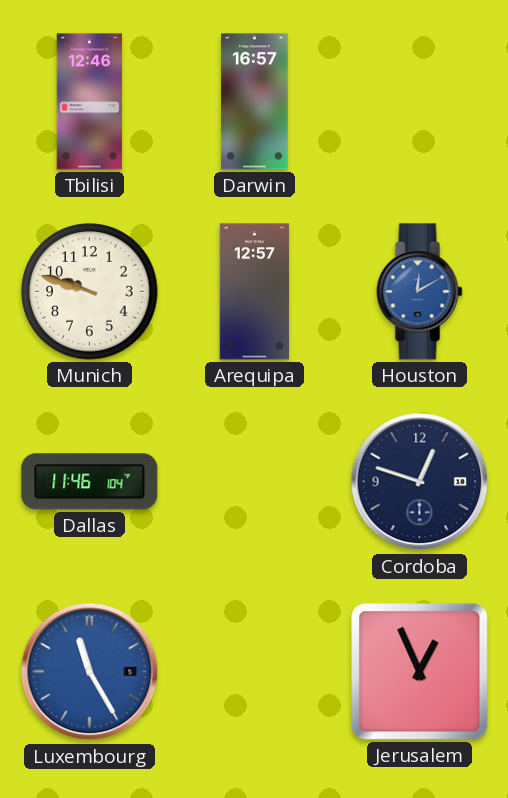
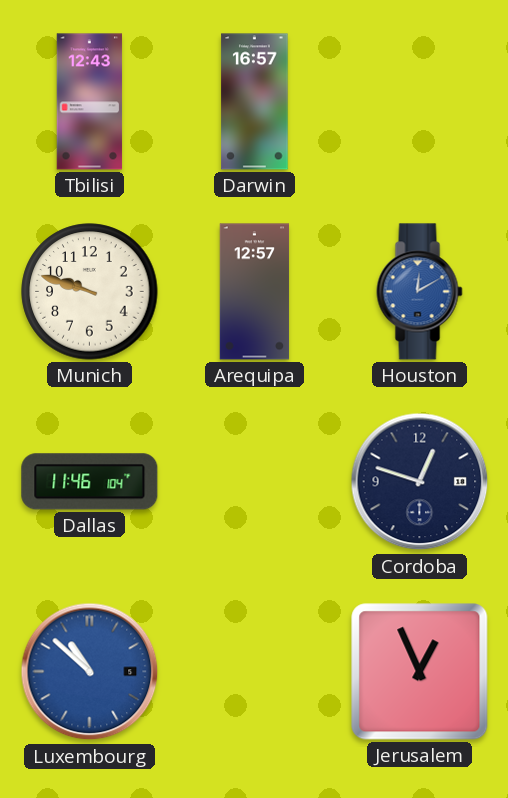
Tbilisi: 12:46 -> 12:43 (90, 102)
Luxembourg: 11:25 -> 10:52 (90, 672)
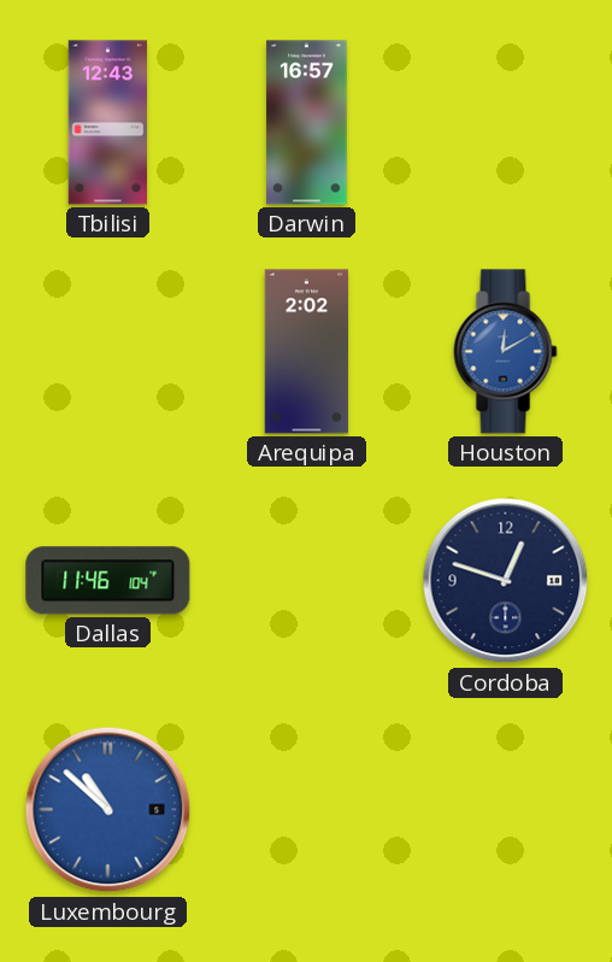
Munich: 9:48 -> none (90, 292)
Arequipa: 12:57 -> 2:02 (307, 352)
Jerusalem: 12:56 -> none (420, 672)
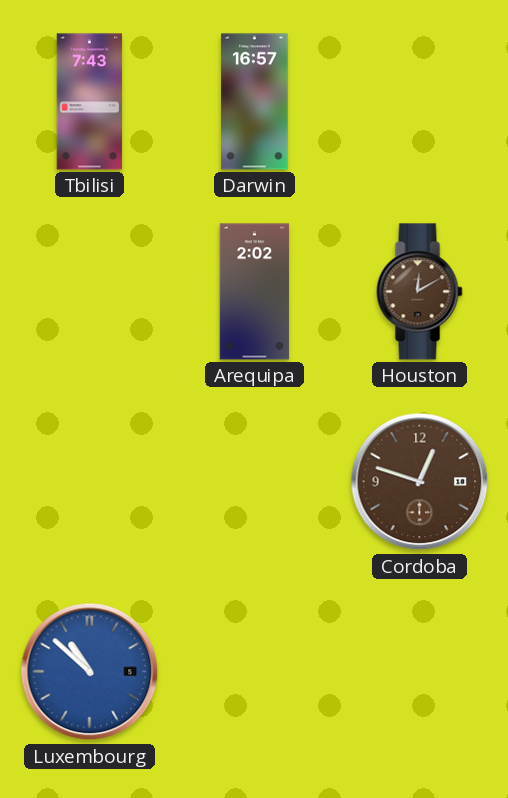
Tbilisi: 12:43 -> 7:43 (90, 102)
Houston dial: blue -> brown (420, 292)
Dallas: 11:46 -> none (108, 581)
Cordoba dial: navy -> brown (420, 482)
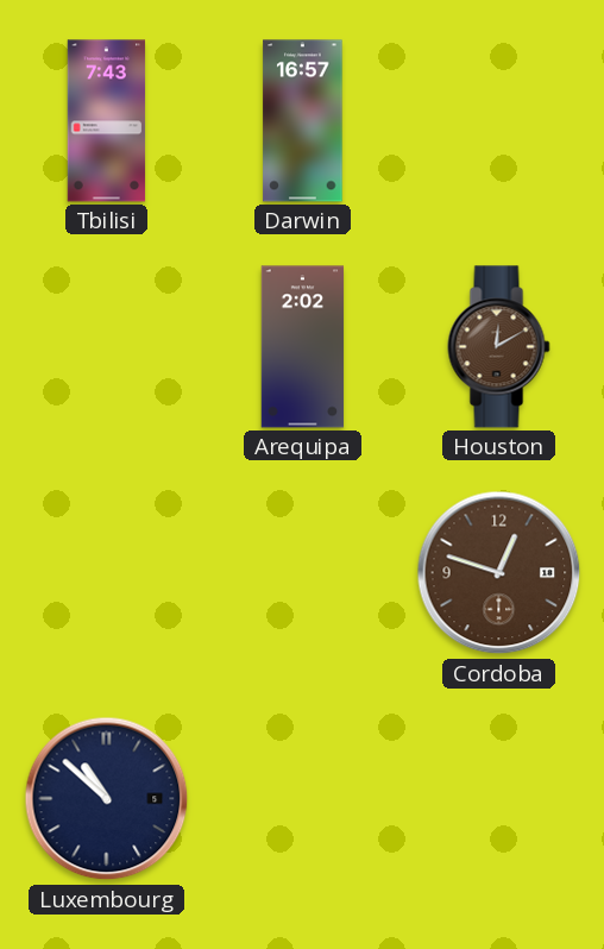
Luxembourg dial: blue -> navy (107, 799)
